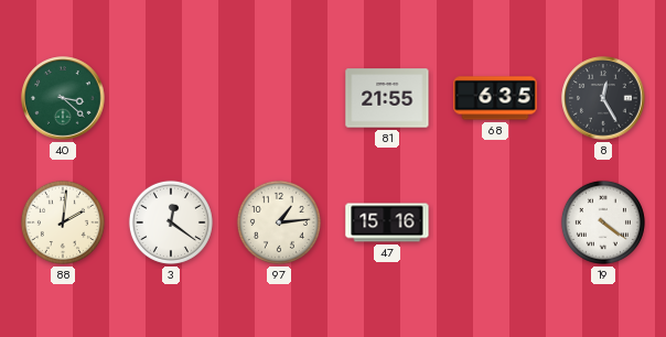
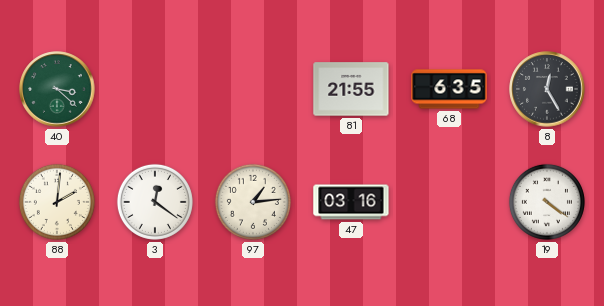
47: 15:16 -> 03:16 (351, 202)
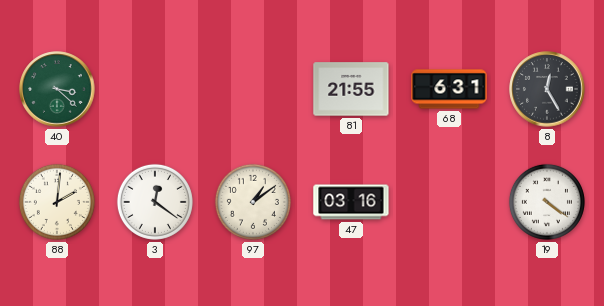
68: 6:35 -> 6:31 (449, 89)
97: 1:14 -> 1:09 (253, 202)
